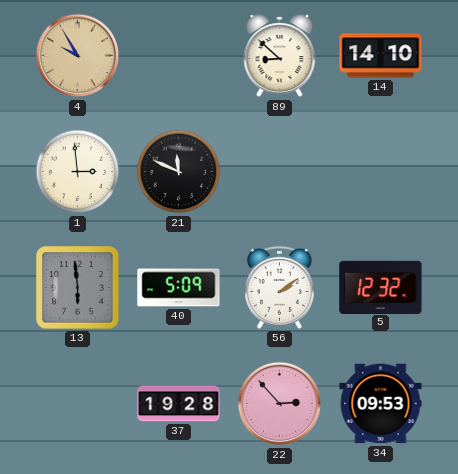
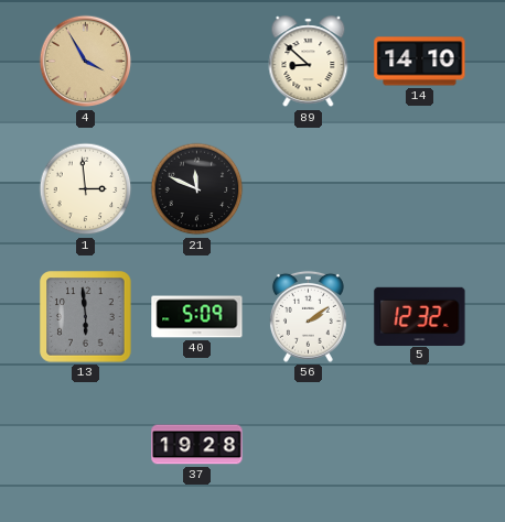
4: 9:55 -> 3:55 (86, 62)
22: 2:53 -> none (280, 404)
34: 09:53 -> none (381, 404)
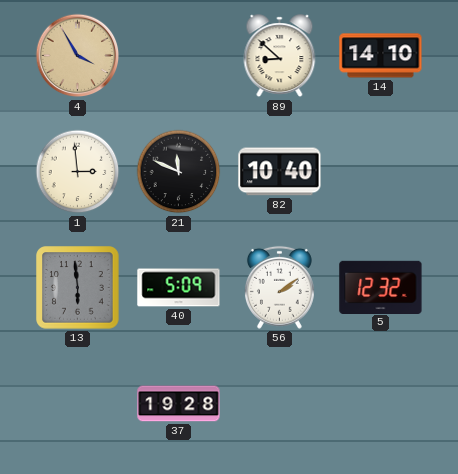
82: none -> 10:40 (280, 172)
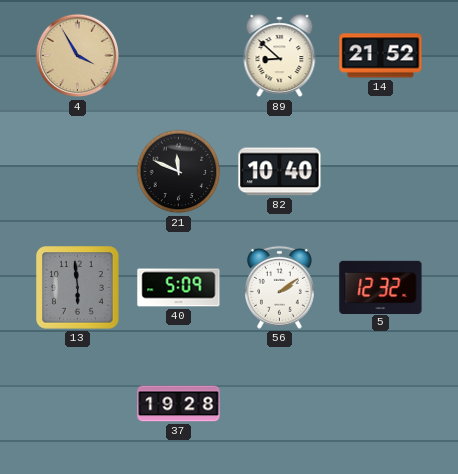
14: 14:10 -> 21:52 (381, 56)
1: 2:59 -> none (78, 172)
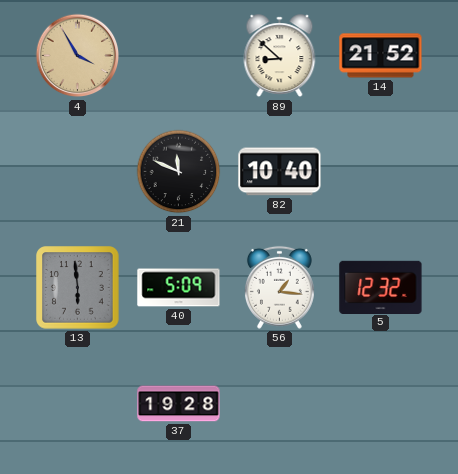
56: 2:09 -> 1:16 (279, 287)
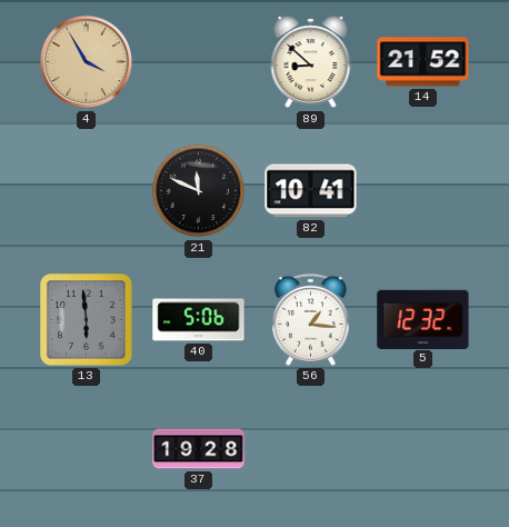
82: 10:40 -> 10:41 (311, 191)
40: 5:09 -> 5:06 (199, 320)
